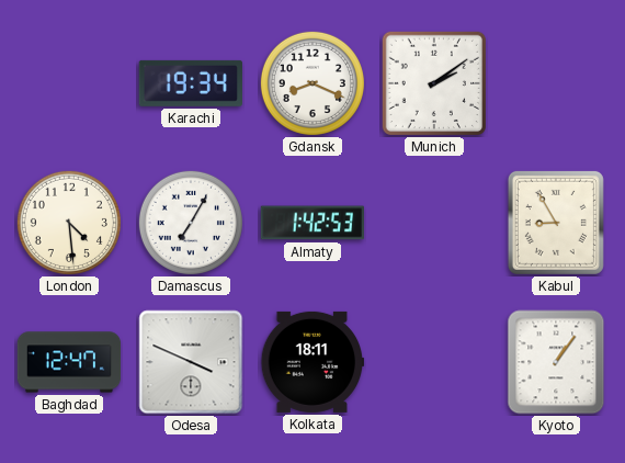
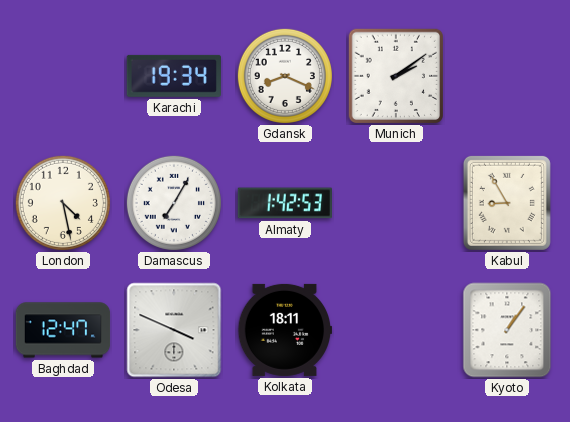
London: 4:29 -> 4:28 (63, 203)
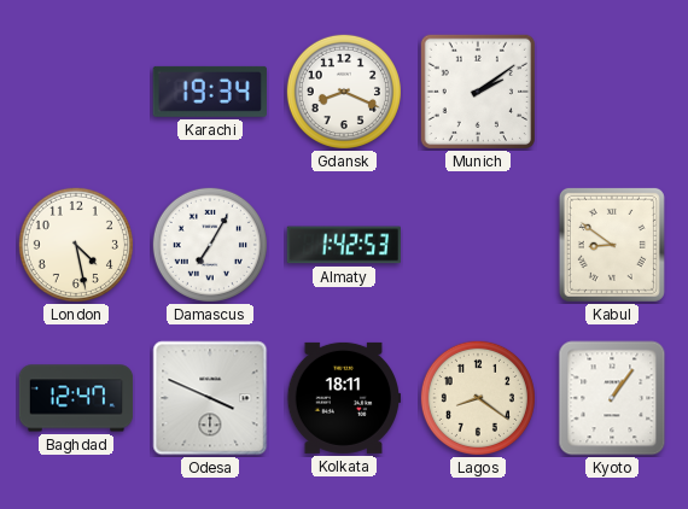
Kabul: 8:55 -> 8:51 (612, 245)
Lagos: none -> 8:21 (478, 398)
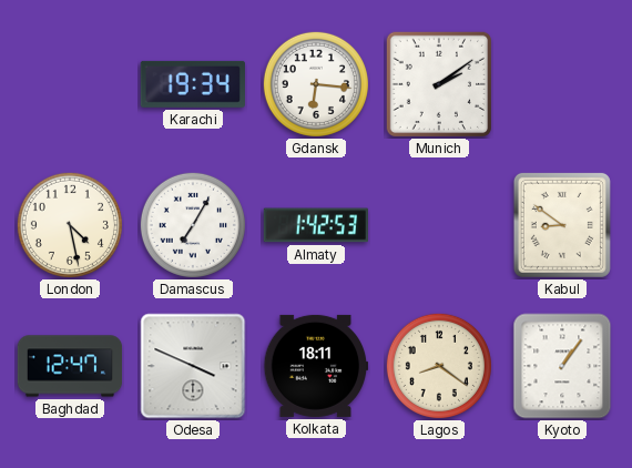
Gdansk: 8:19 -> 6:16 (316, 84)
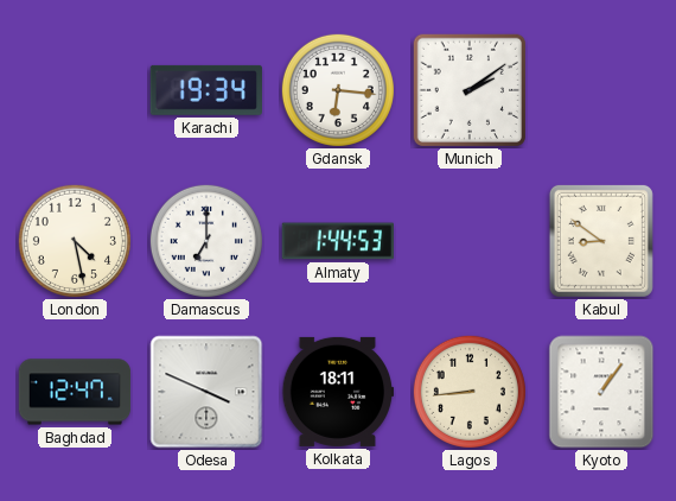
Damascus: 7:05 -> 7:00 (206, 241)
Almaty: 1:42 -> 1:44 (337, 241)
Lagos: 8:21 -> 8:44 (470, 392)
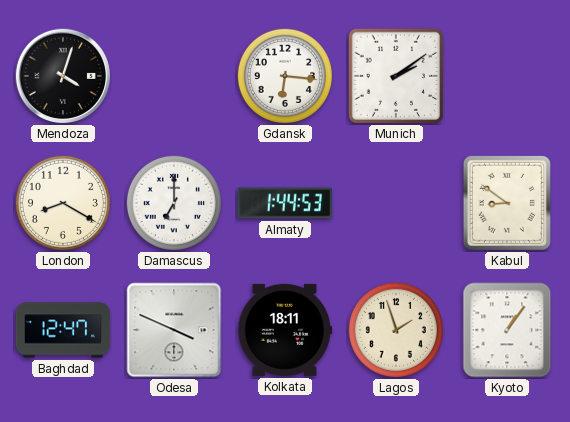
Mendoza: none -> 4:03 (62, 75)
Karachi: 19:34 -> none (206, 90)
London: 4:28 -> 8:20 (63, 203)
Lagos: 8:44 -> 1:57 (396, 330)
